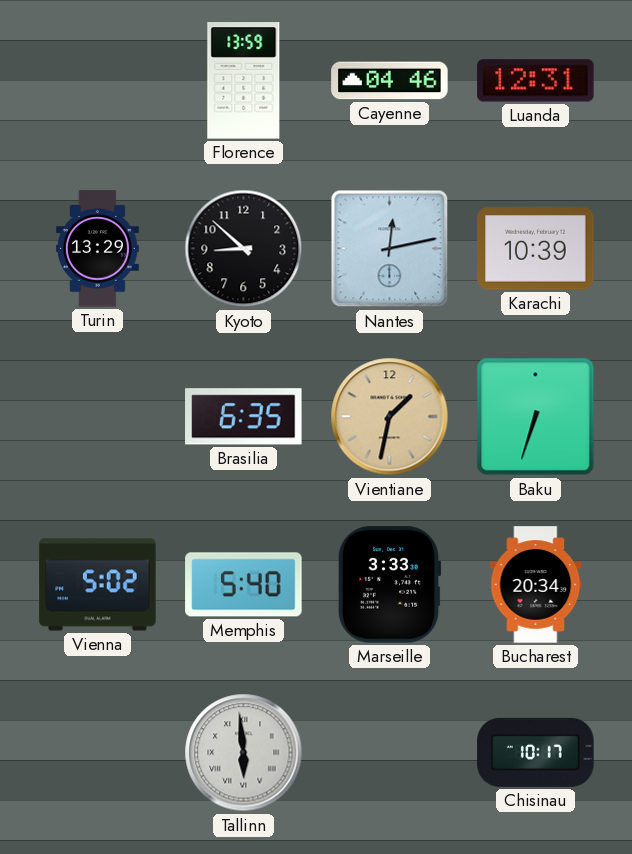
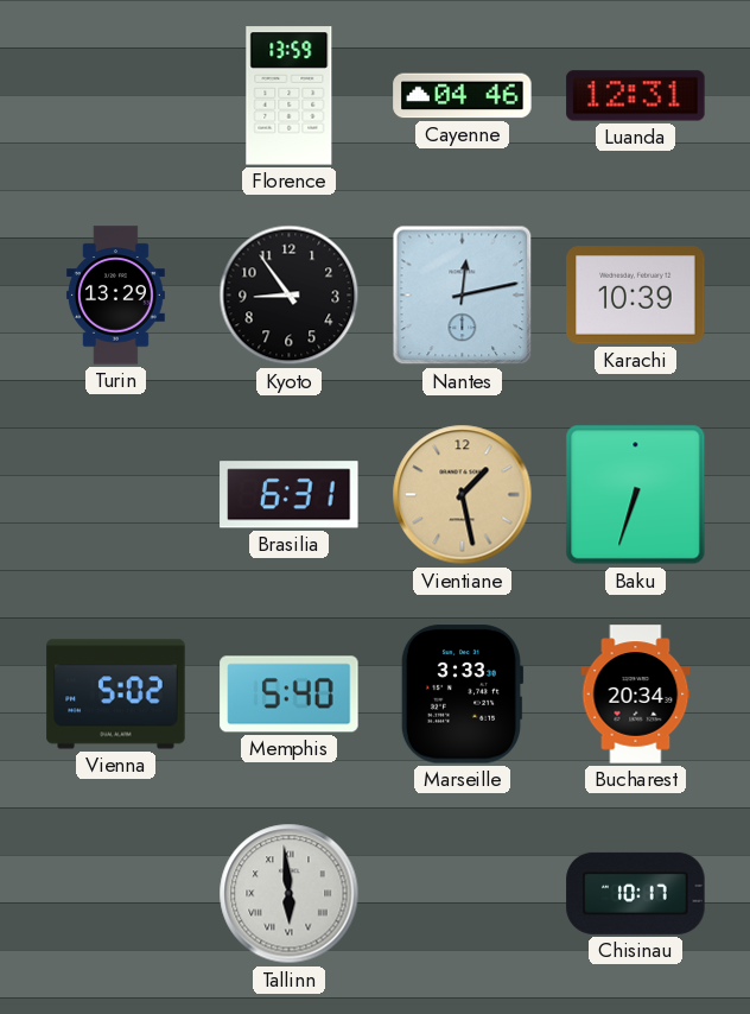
Kyoto: 8:52 -> 8:54 (290, 296)
Brasilia: 6:35 -> 6:31 (290, 495)
Vientiane: 1:32 -> 1:28 (463, 495)
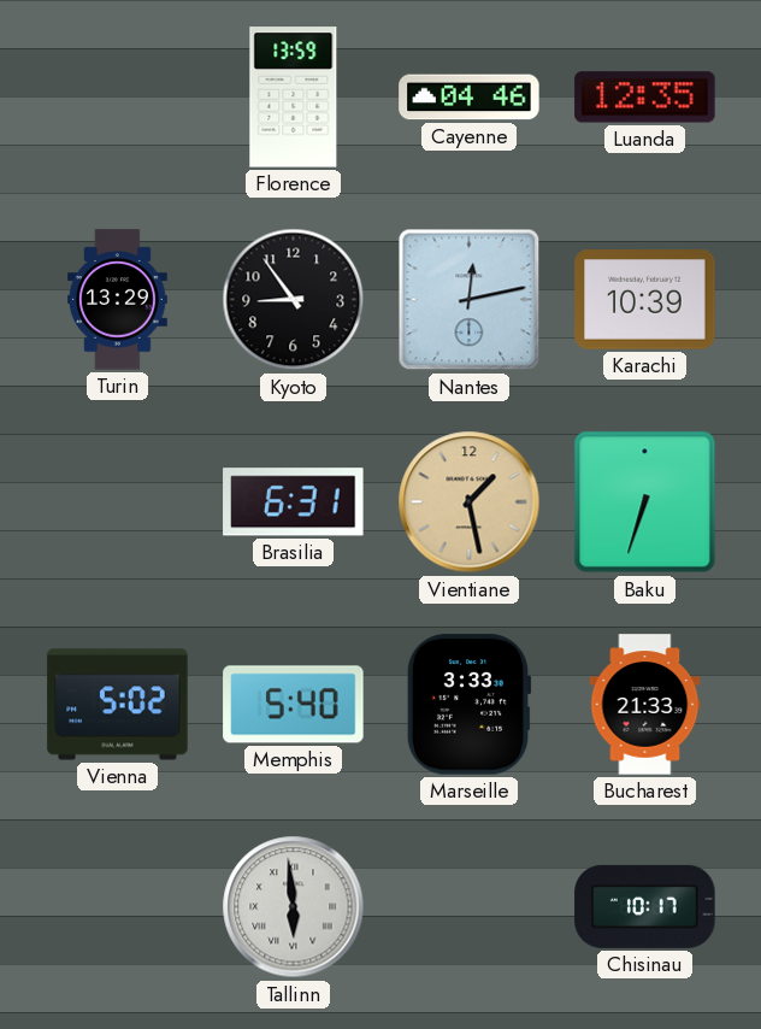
Luanda: 12:31 -> 12:35 (645, 98)
Bucharest: 20:34 -> 21:33 (645, 705)
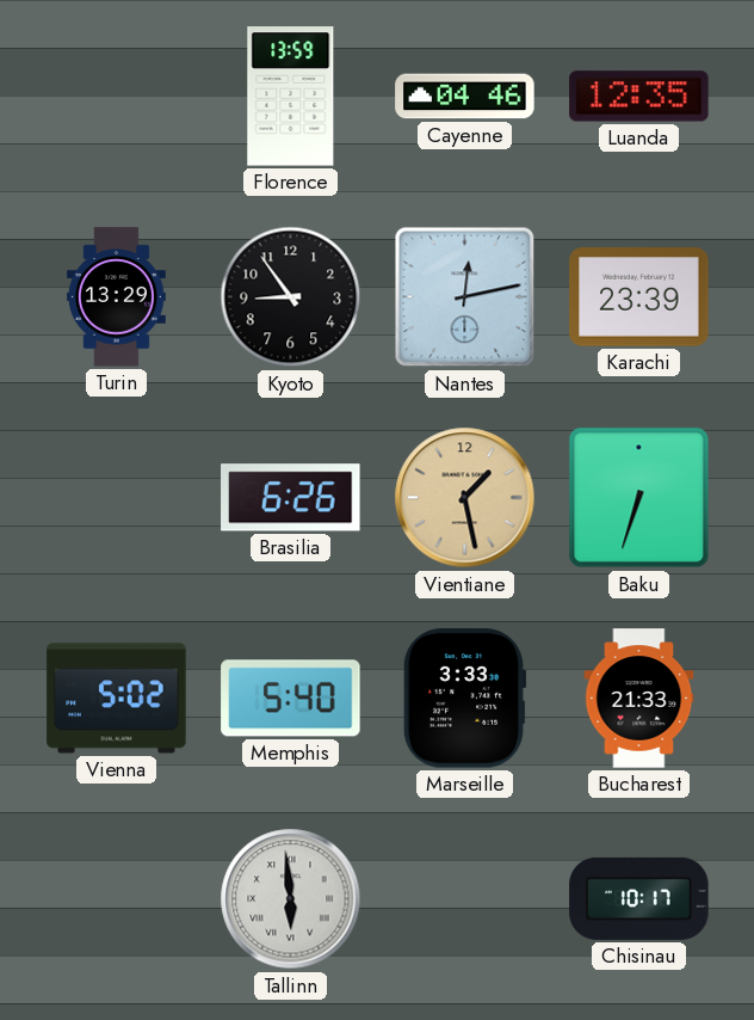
Karachi: 10:39 -> 23:39 (639, 297)
Brasilia: 6:31 -> 6:26 (291, 498)
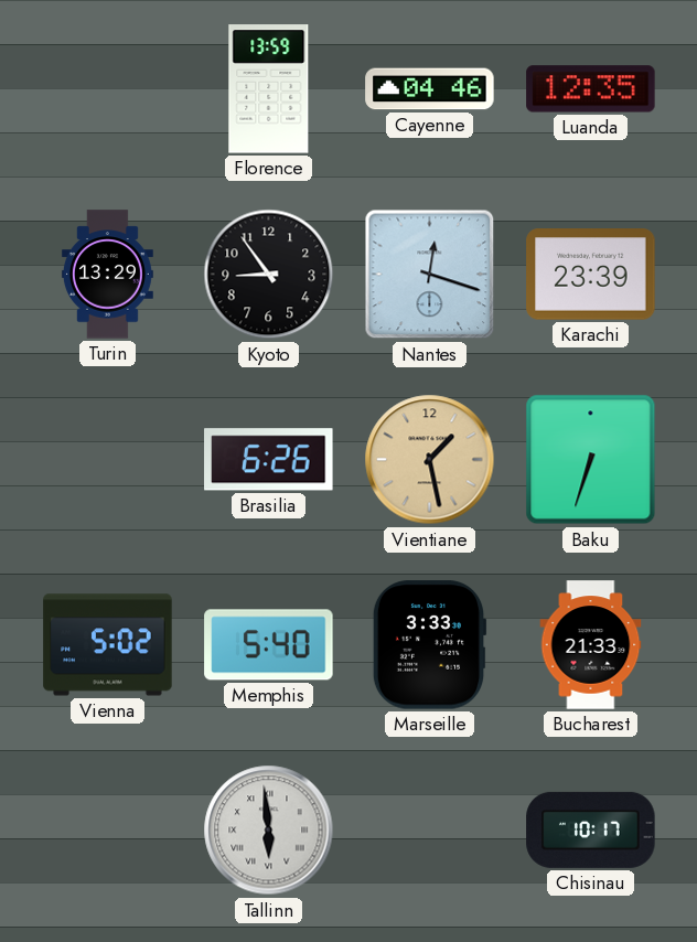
Nantes: 12:13 -> 12:18 (430, 275)
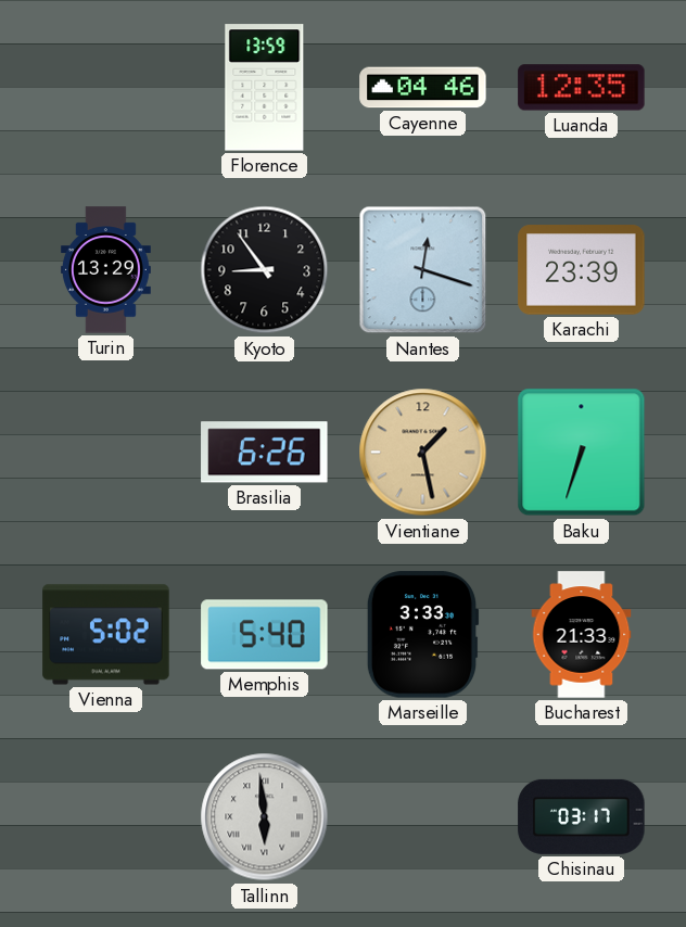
Chisinau: 10:17 -> 03:17 (582, 816)
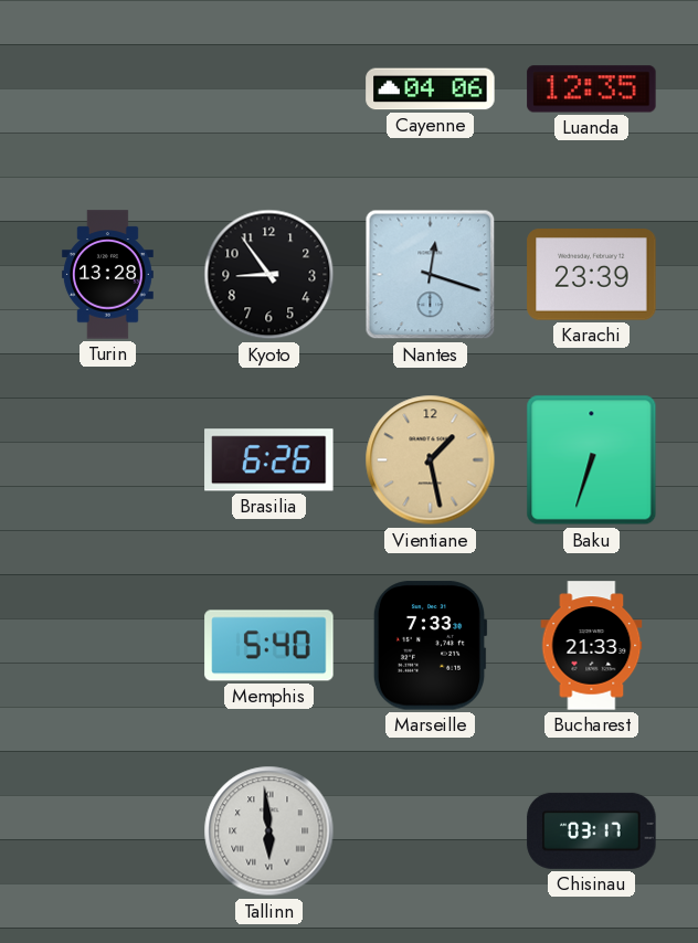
Florence: 13:59 -> none (265, 88)
Cayenne: 04:46 -> 04:06 (431, 89)
Turin: 13:29 -> 13:28 (107, 275)
Vienna: 5:02 -> none (106, 635)
Marseille: 3:33 -> 7:33 (430, 646)
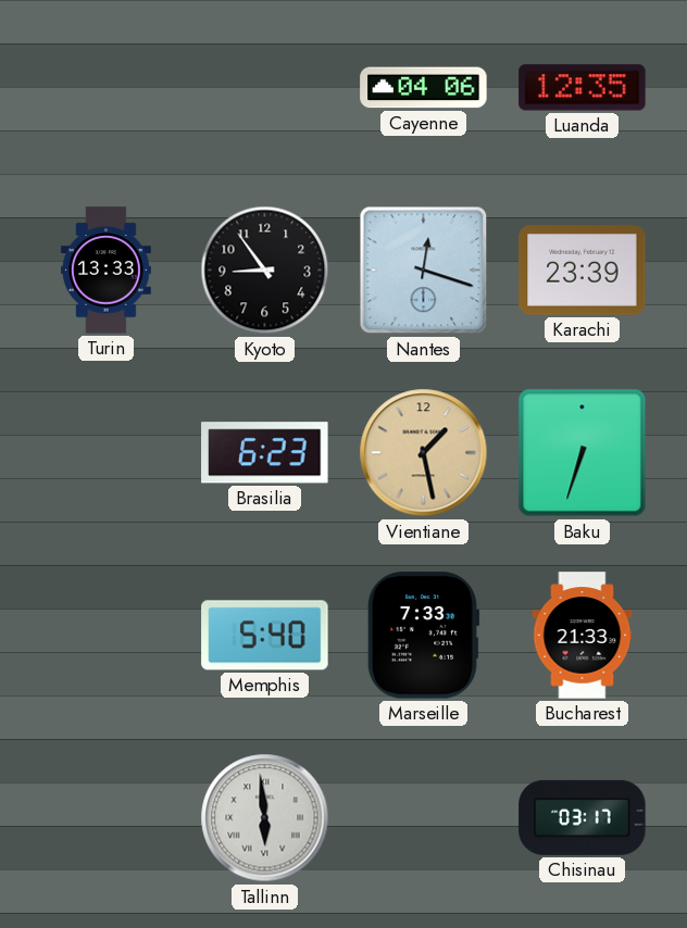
Turin: 13:28 -> 13:33 (105, 271)
Brasilia: 6:26 -> 6:23 (265, 453)
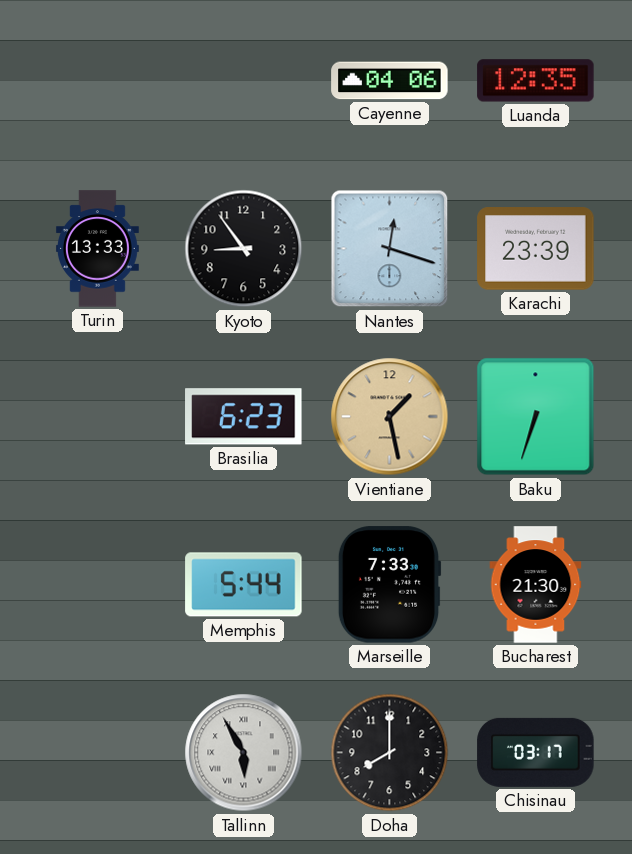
Memphis: 5:40 -> 5:44 (244, 585)
Bucharest: 21:33 -> 21:30 (536, 585)
Tallinn: 5:59 -> 5:55 (244, 753)
Doha: none -> 8:00 (390, 753)
